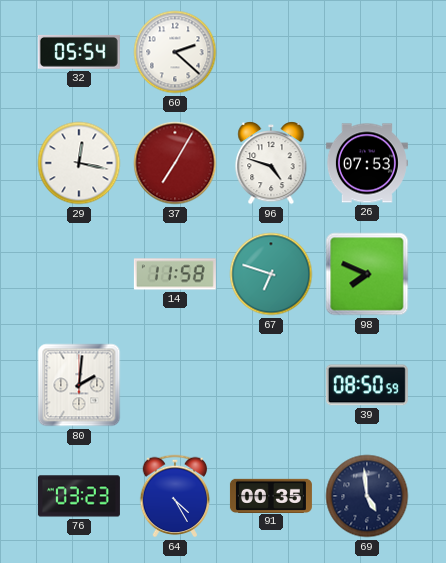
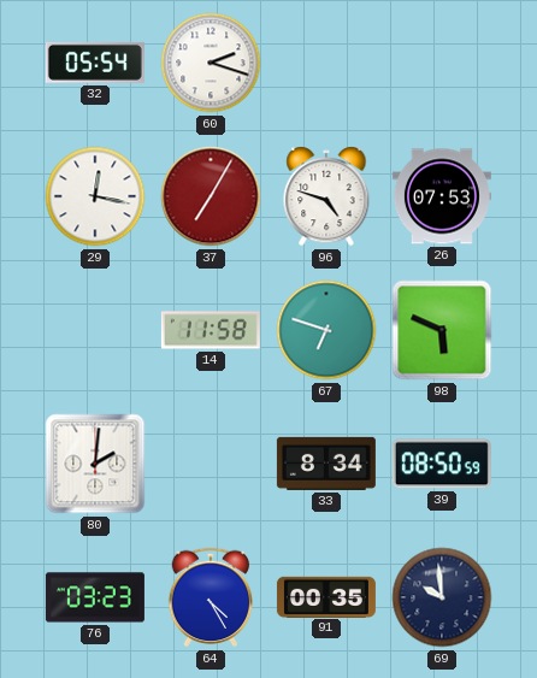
60: 2:22 -> 2:18 (211, 63)
98: 7:49 -> 5:49 (442, 330)
33: none -> 8:34 (326, 464)
69: 4:59 -> 9:59 (442, 597)
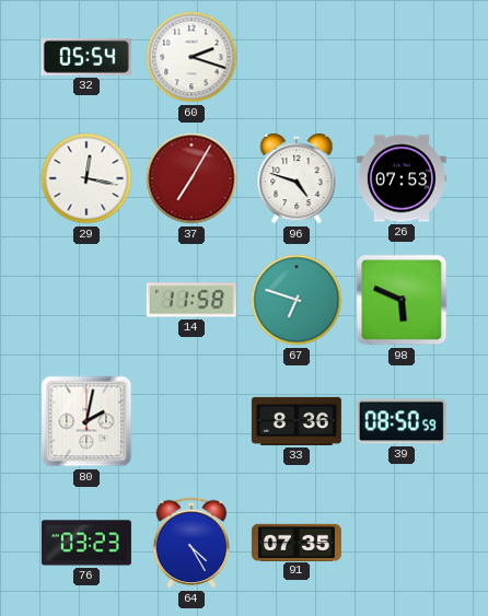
80: 2:01 -> 2:02 (86, 421)
33: 8:34 -> 8:36 (297, 421)
91: 00:35 -> 07:35 (297, 542)
69: 9:59 -> none (442, 597)
